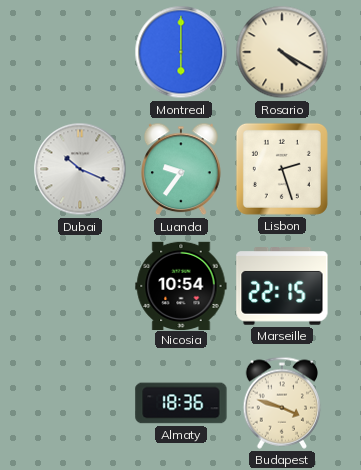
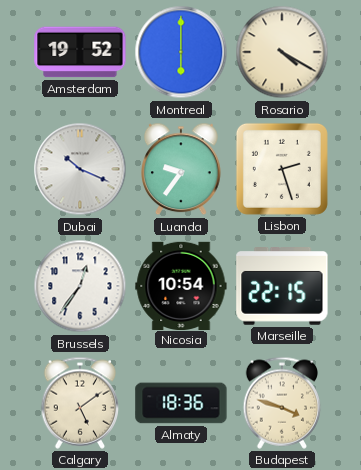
Amsterdam: none -> 19:52 (80, 52)
Brussels: none -> 12:36 (80, 286)
Calgary: none -> 5:09 (80, 403)
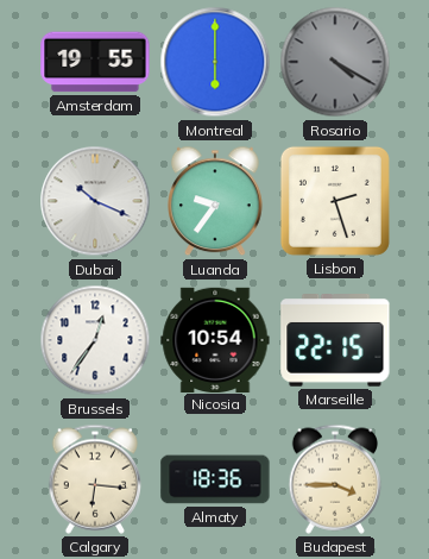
Amsterdam: 19:52 -> 19:55 (95, 62)
Rosario dial: cream -> grey (335, 62)
Calgary: 5:09 -> 6:16 (95, 479)
Budapest: 3:48 -> 3:45 (335, 479)
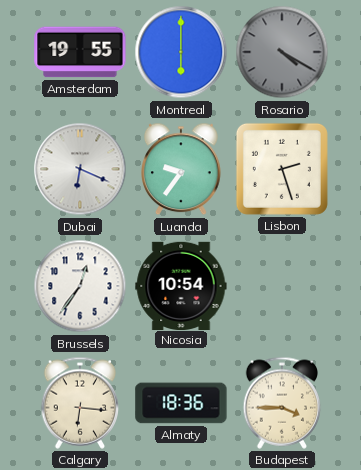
Dubai: 10:19 -> 6:19 (80, 169)
Marseille: 22:15 -> none (335, 341)
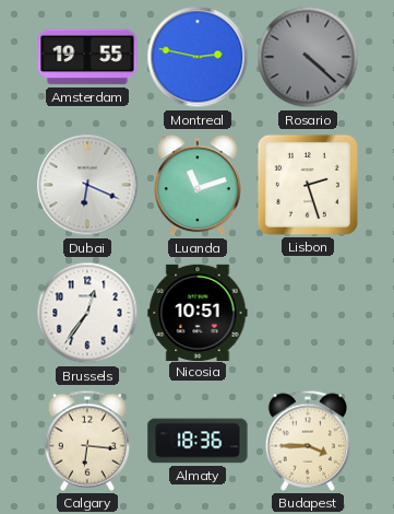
Montreal: 6:00 -> 2:47 (198, 57)
Rosario: 4:20 -> 4:22 (308, 57)
Luanda: 9:36 -> 11:12 (199, 185)
Nicosia: 10:54 -> 10:51 (198, 312)
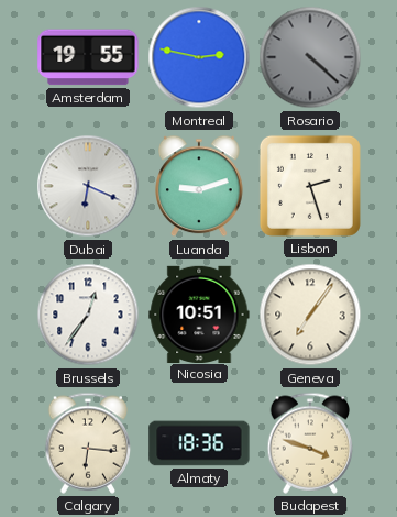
Luanda: 11:12 -> 9:12 (200, 186)
Geneva: none -> 7:06 (310, 315)
Budapest: 3:45 -> 3:48 (310, 443)
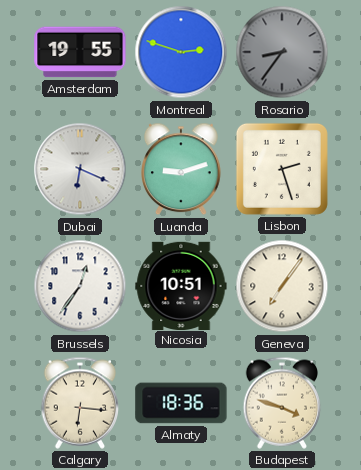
Montreal: 2:47 -> 2:48 (181, 52)
Rosario: 4:22 -> 8:36 (282, 52)
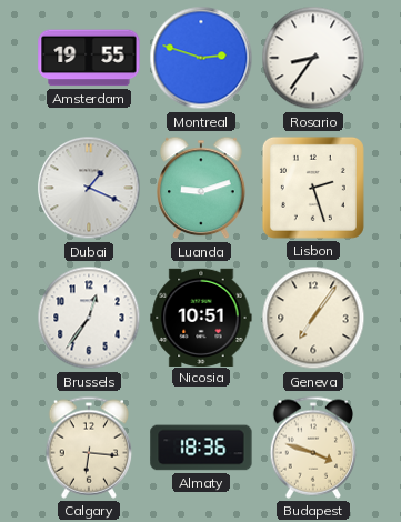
Rosario dial: grey -> white (313, 58)
Dubai: 6:19 -> 1:19 (89, 188)
